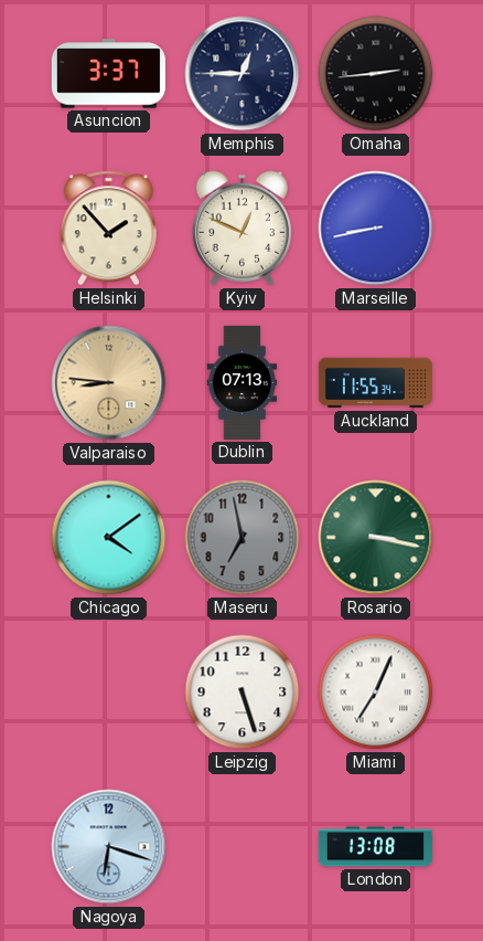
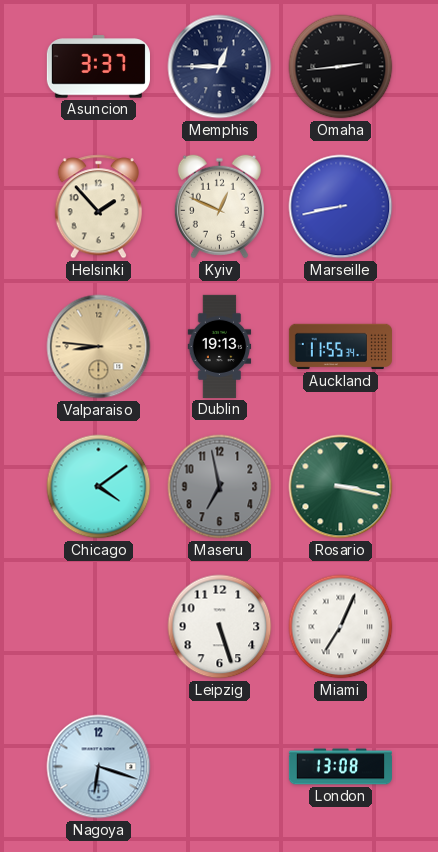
Dublin: 07:13 -> 19:13 (220, 346)
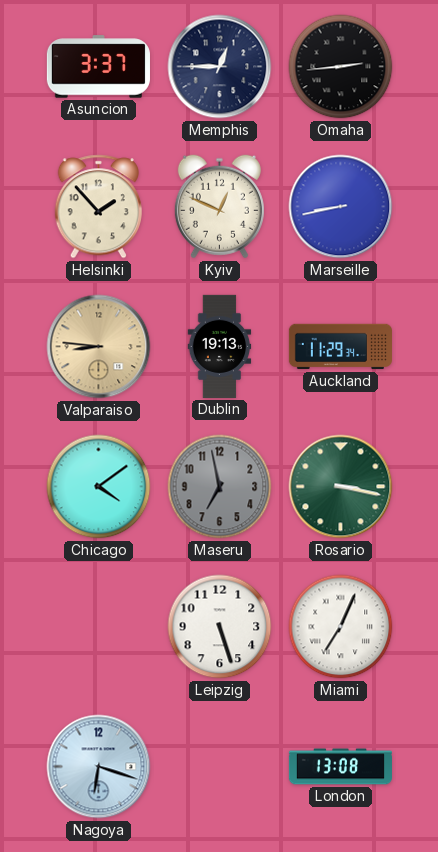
Auckland: 11:55 -> 11:29 (340, 347)
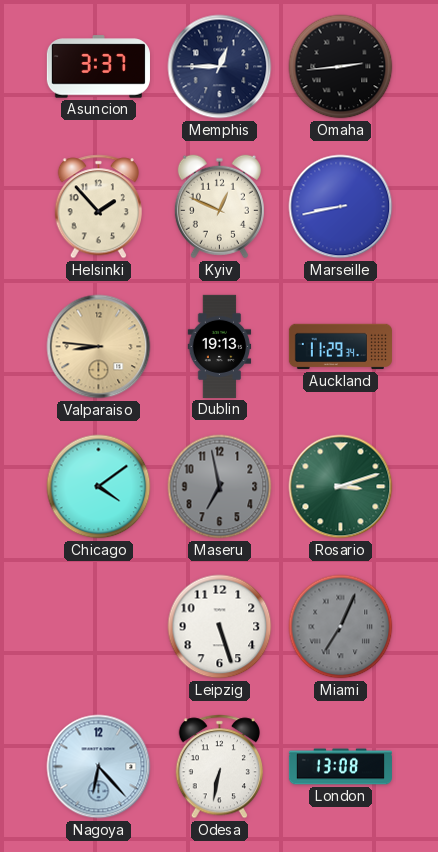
Rosario: 3:17 -> 3:12 (341, 487)
Miami dial: white -> grey (341, 627)
Nagoya: 6:18 -> 6:23 (99, 767)
Odesa: none -> 6:32 (219, 767)
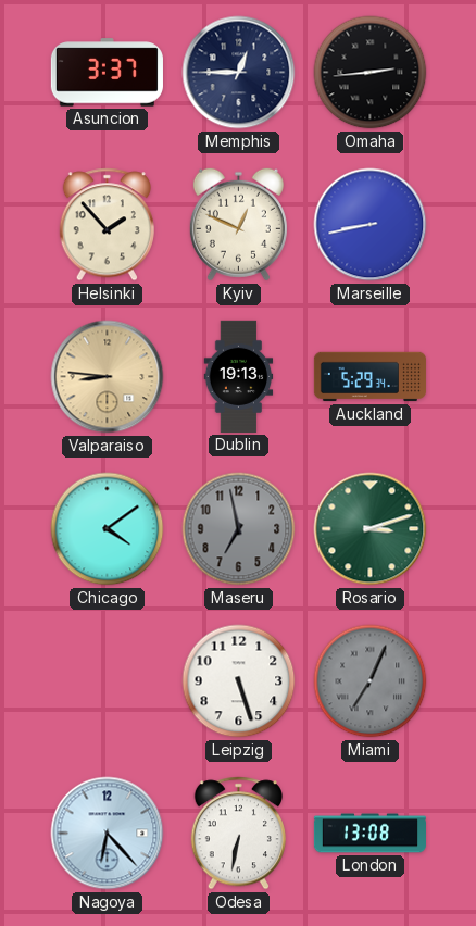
Auckland: 11:29 -> 5:29 (369, 377)
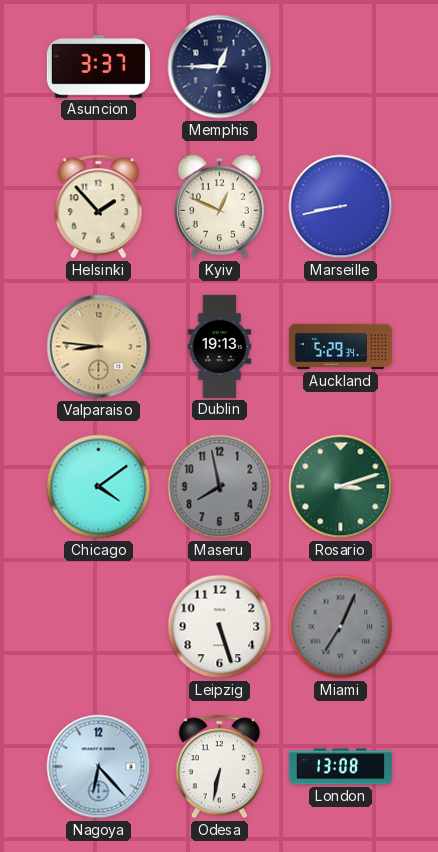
Omaha: 2:44 -> none (371, 73)
Maseru: 6:58 -> 7:58 (220, 487)
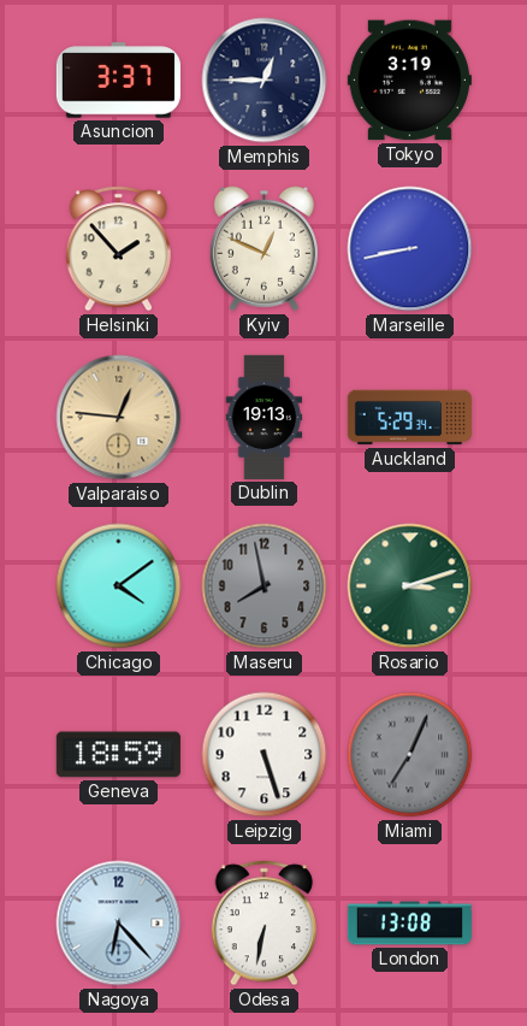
Tokyo: none -> 3:19 (409, 81)
Valparaiso: 8:46 -> 12:46 (119, 418)
Geneva: none -> 18:59 (118, 755)
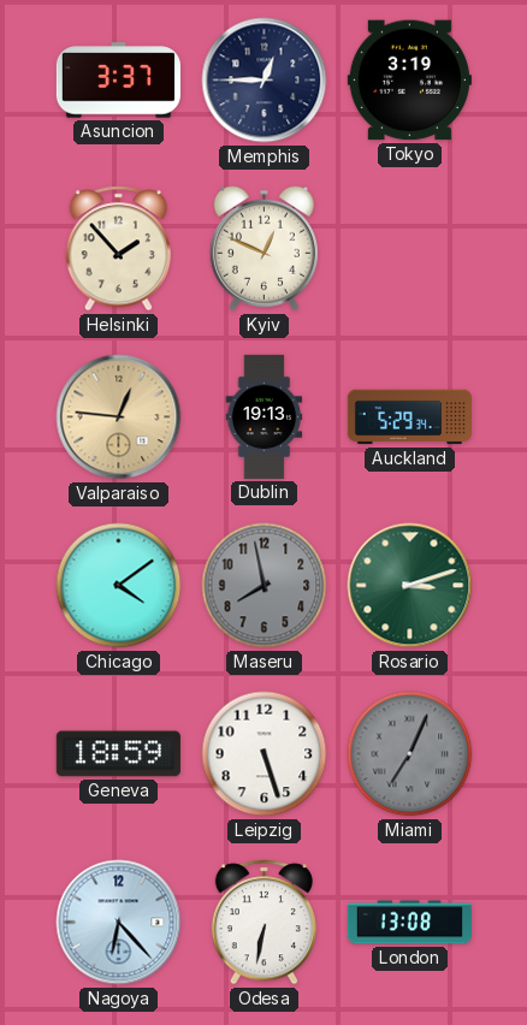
Marseille: 8:43 -> none (410, 249)
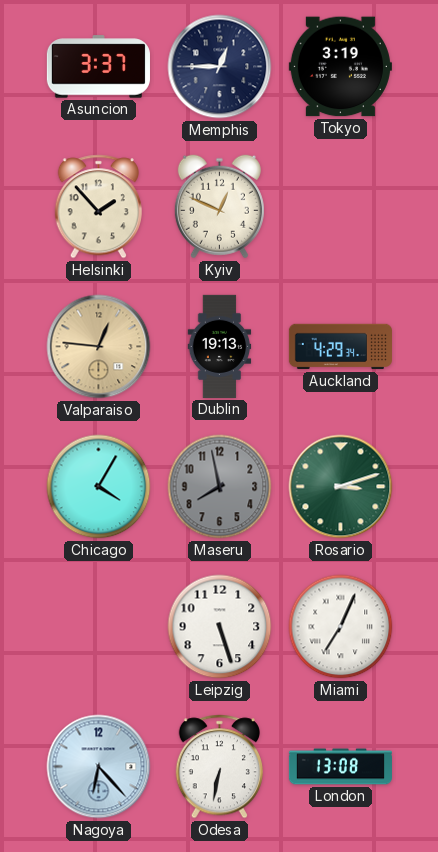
Auckland: 5:29 -> 4:29 (340, 347)
Chicago: 4:09 -> 4:05 (99, 487)
Geneva: 18:59 -> none (118, 754)
Miami dial: grey -> white (341, 627)
